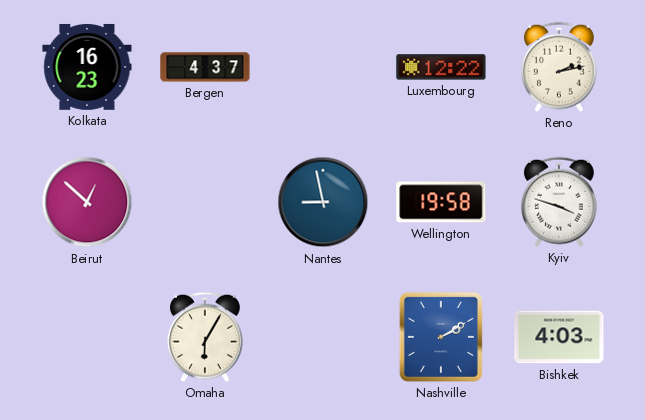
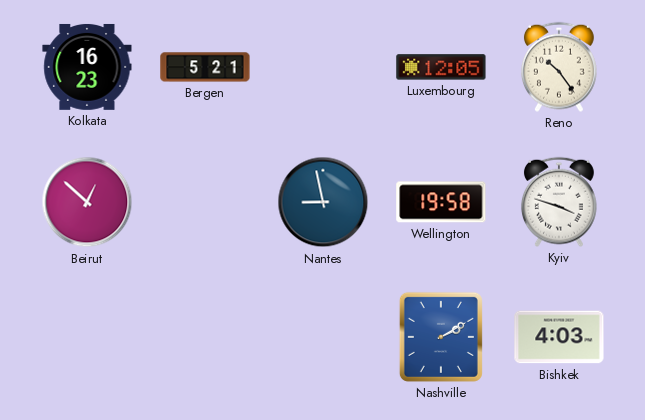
Bergen: 4:37 -> 5:21 (205, 67)
Luxembourg: 12:22 -> 12:05 (441, 67)
Reno: 2:13 -> 10:24 (559, 67)
Omaha: 6:05 -> none (205, 337)
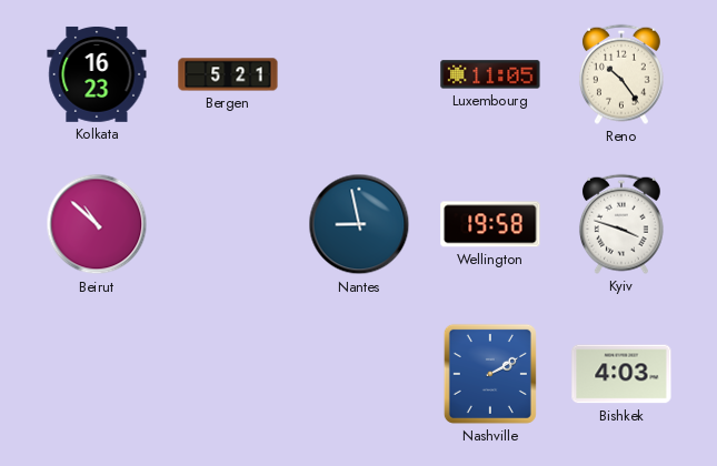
Luxembourg: 12:05 -> 11:05 (490, 74)
Beirut: 12:52 -> 10:52 (97, 224)
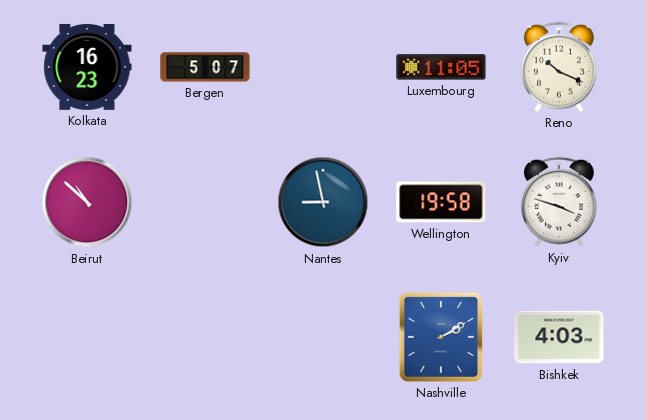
Bergen: 5:21 -> 5:07 (205, 67)
Reno: 10:24 -> 10:19 (559, 67)
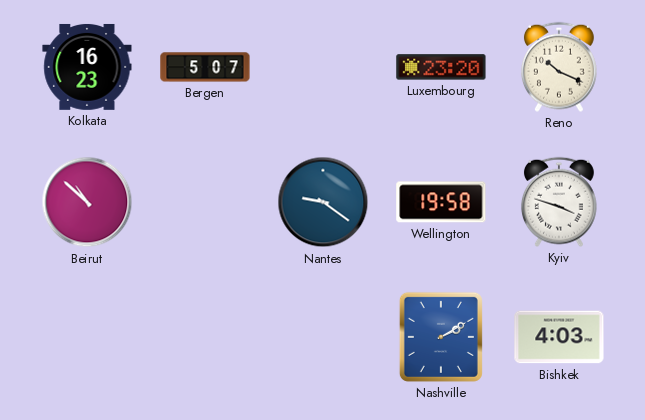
Luxembourg: 11:05 -> 23:20 (441, 67)
Nantes: 8:58 -> 9:21 (323, 202)
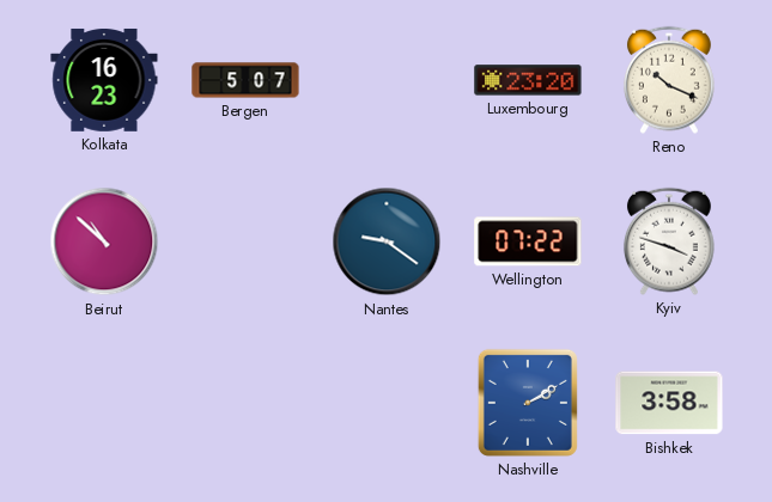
Wellington: 19:58 -> 07:22 (528, 241)
Bishkek: 4:03 -> 3:58 (669, 403)
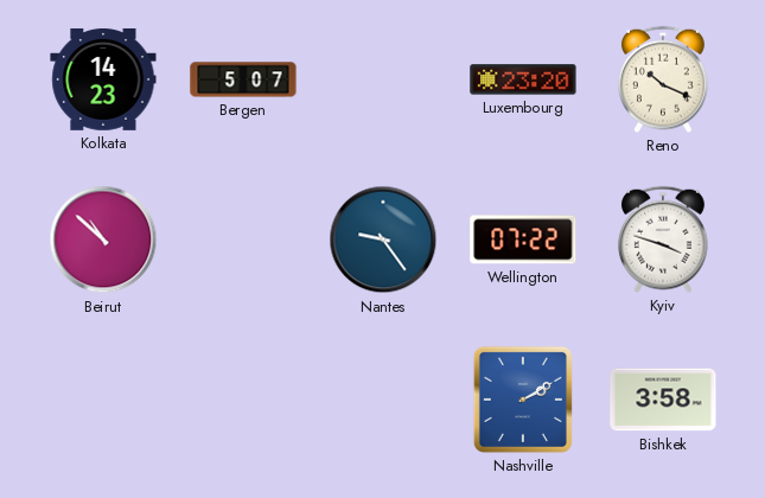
Kolkata: 16:23 -> 14:23 (103, 79)
Nantes: 9:21 -> 9:24 (383, 240)
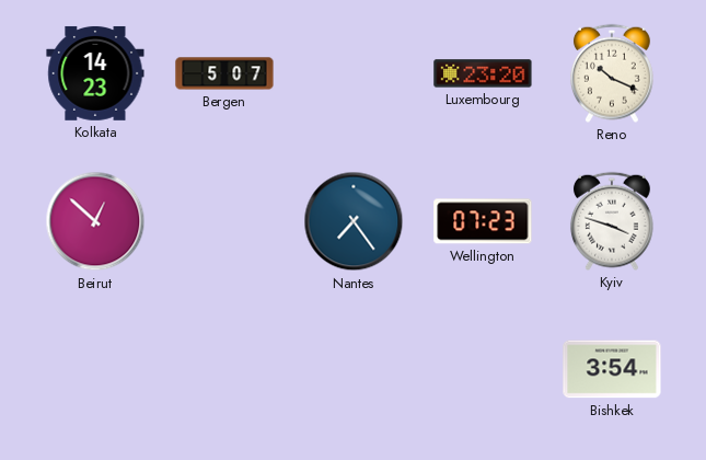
Beirut: 10:52 -> 12:52 (95, 221)
Nantes: 9:24 -> 7:24 (354, 221)
Wellington: 07:22 -> 07:23 (483, 221)
Nashville: 2:10 -> none (523, 400)
Bishkek: 3:58 -> 3:54 (612, 369)
